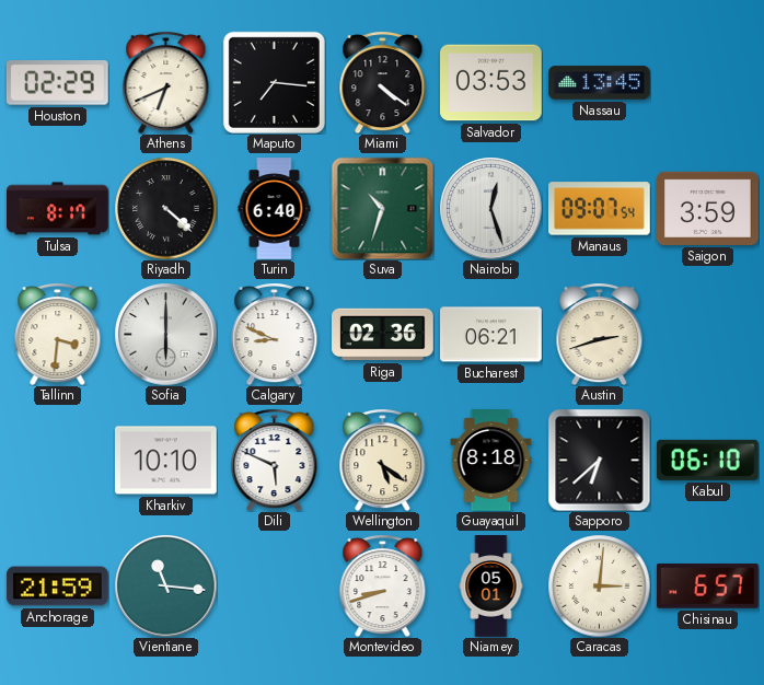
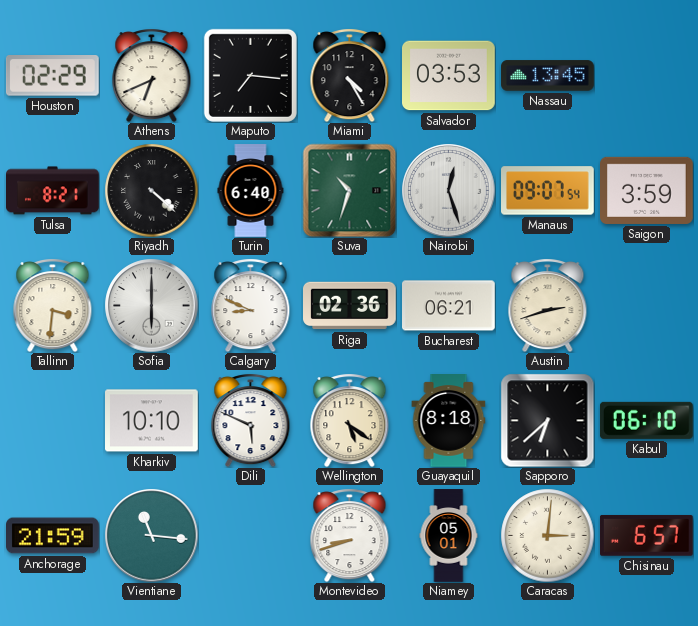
Miami: 4:21 -> 4:25 (350, 76)
Tulsa: 8:17 -> 8:21 (53, 191)
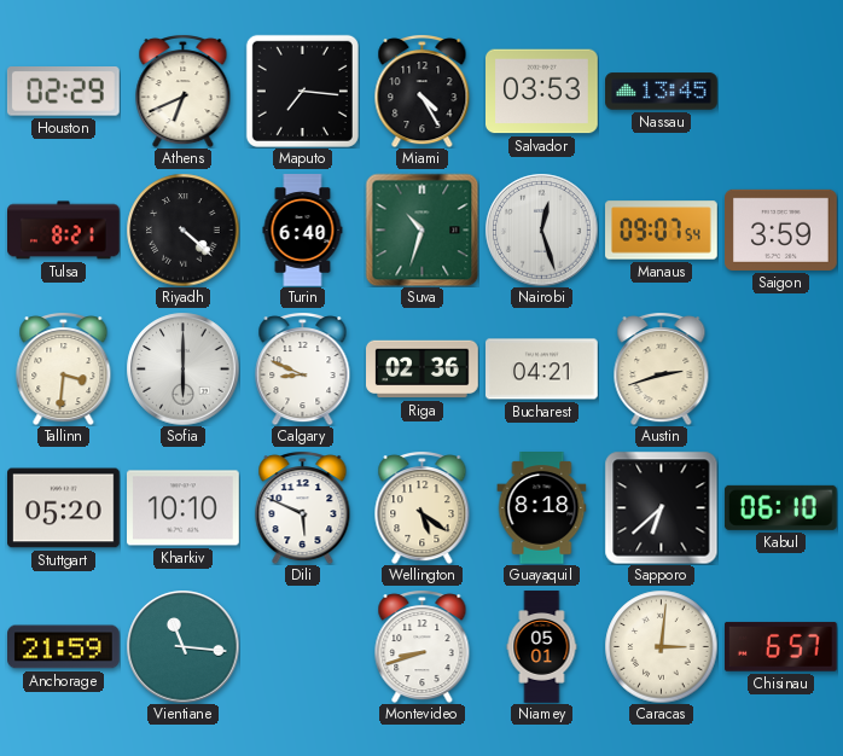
Bucharest: 06:21 -> 04:21 (542, 370)
Stuttgart: none -> 05:20 (64, 508)
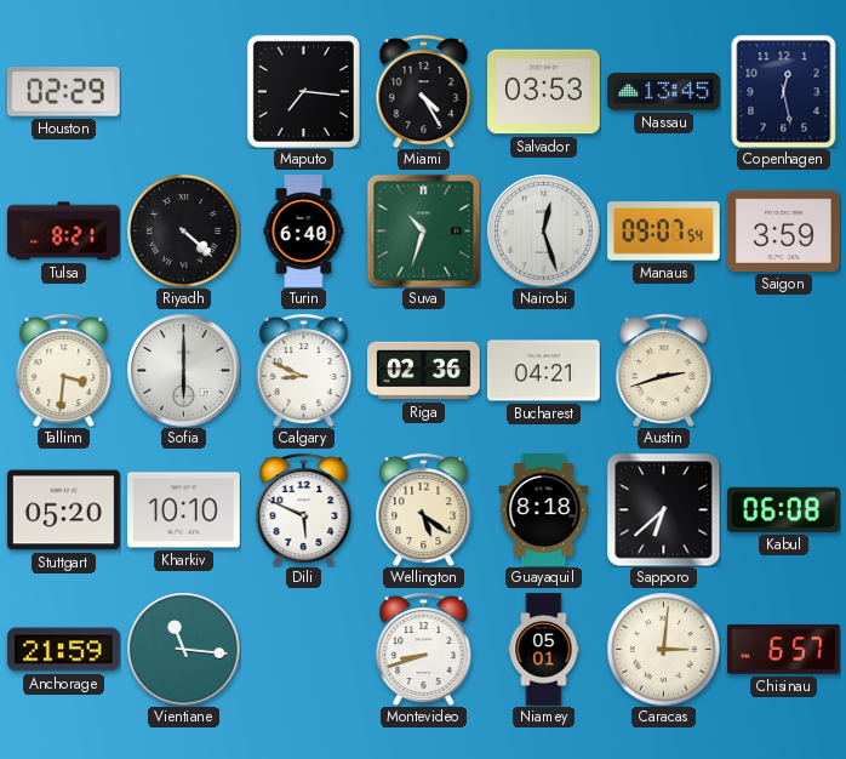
Athens: 6:41 -> none (184, 92)
Copenhagen: none -> 12:28 (784, 91)
Kabul: 06:10 -> 06:08 (783, 509)
